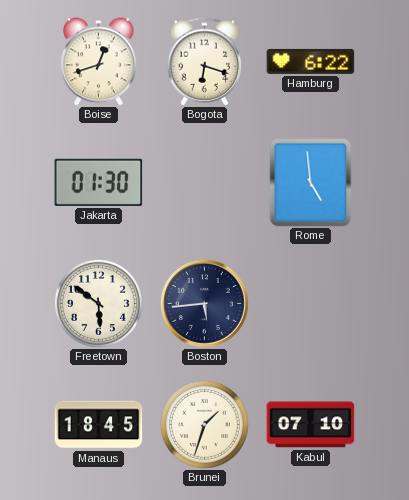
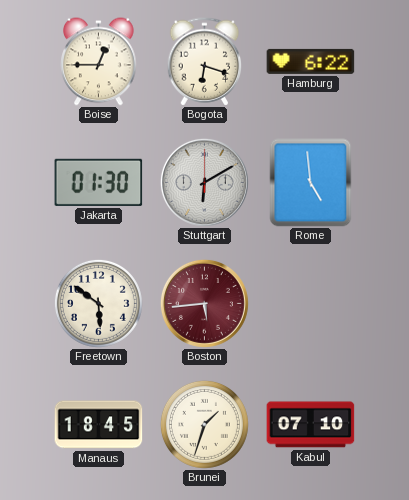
Boise: 12:42 -> 12:45 (99, 62)
Stuttgart: none -> 6:10 (204, 182)
Boston dial: navy -> burgundy (204, 303)
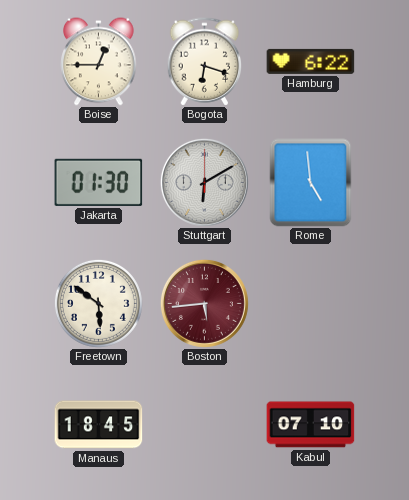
Brunei: 1:33 -> none (204, 424)
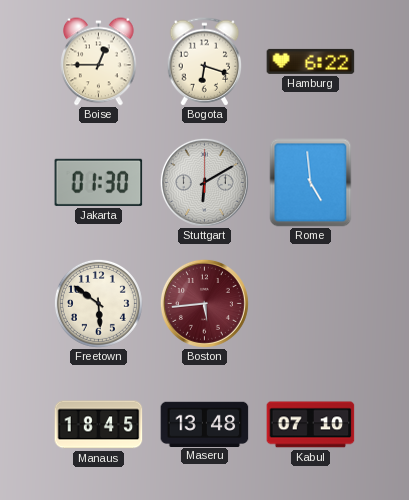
Maseru: none -> 13:48 (205, 424)
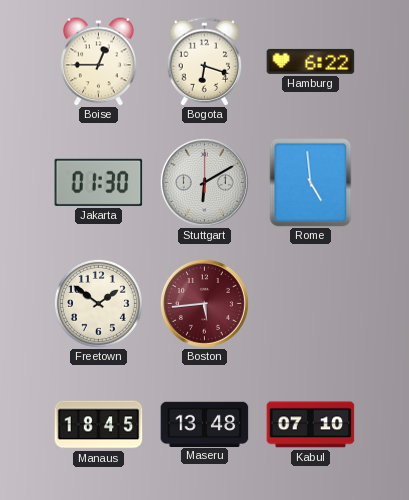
Freetown: 5:51 -> 1:51 (98, 303)
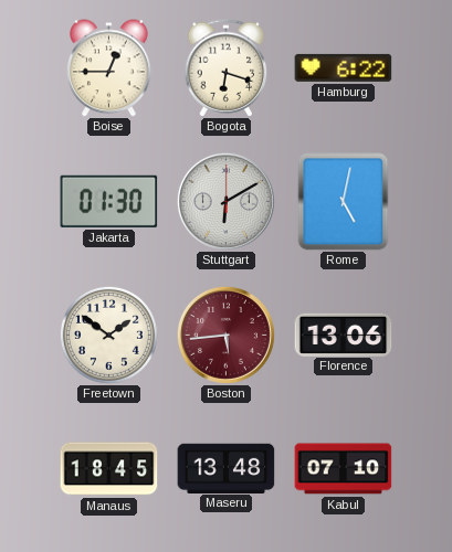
Rome: 4:59 -> 5:02 (344, 202)
Florence: none -> 13:06 (344, 335)
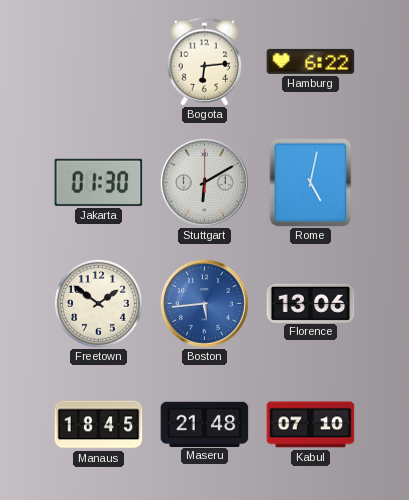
Boise: 12:45 -> none (109, 68)
Bogota: 6:18 -> 6:14 (205, 62)
Boston dial: burgundy -> blue (204, 303)
Maseru: 13:48 -> 21:48 (205, 424)
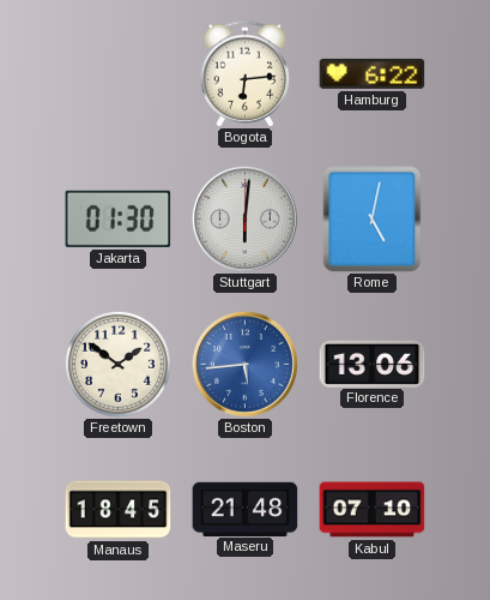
Stuttgart: 6:10 -> 6:01 (244, 218)
